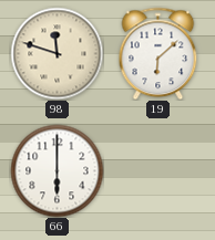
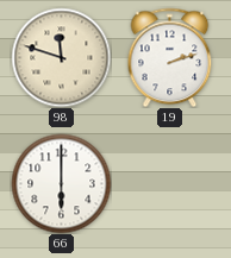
19: 6:08 -> 2:12 (170, 57)
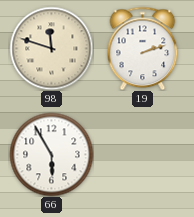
66: 6:00 -> 5:55 (51, 154)
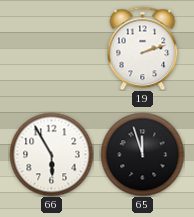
98: 11:48 -> none (51, 48)
65: none -> 11:57 (142, 154)
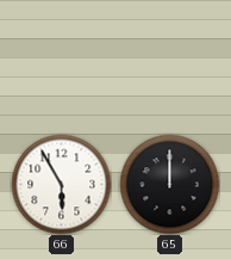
19: 2:12 -> none (143, 48)
65: 11:57 -> 12:00 (169, 184)
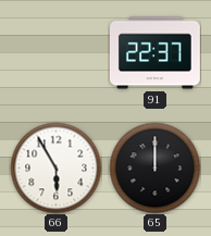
91: none -> 22:37 (154, 53)
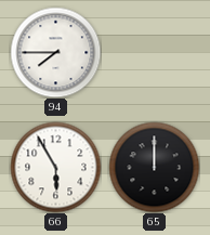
94: none -> 7:45 (55, 52)
91: 22:37 -> none (154, 53)
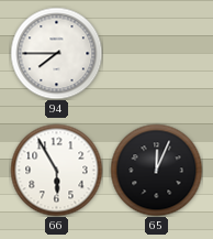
65: 12:00 -> 12:04 (156, 170)
